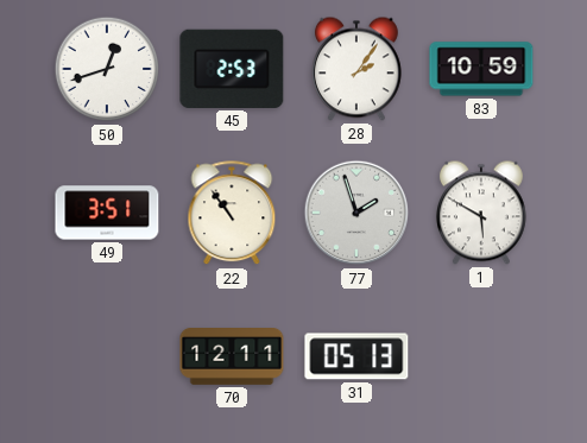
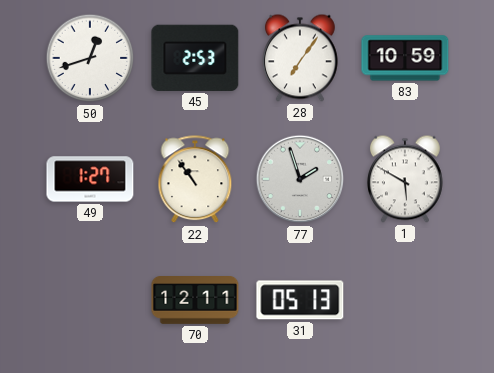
28: 2:06 -> 7:06 (300, 58)
49: 3:51 -> 1:27 (90, 179)
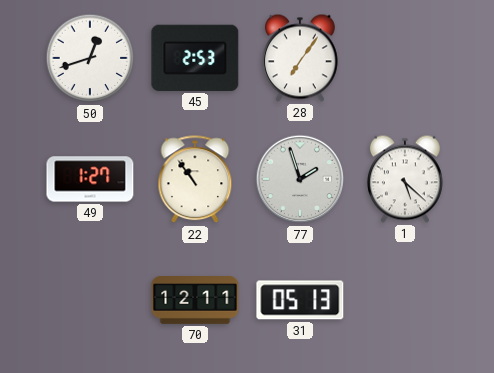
83: 10:59 -> none (405, 58)
1: 5:50 -> 5:22 (405, 179)
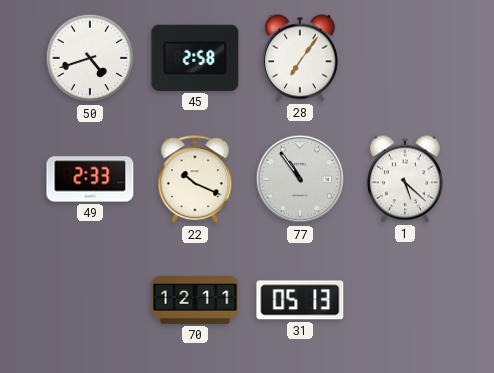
50: 12:42 -> 4:42 (90, 58)
45: 2:53 -> 2:58 (195, 58)
49: 1:27 -> 2:33 (90, 179)
22: 10:54 -> 10:19 (195, 180)
77: 1:57 -> 10:54 (300, 179)
